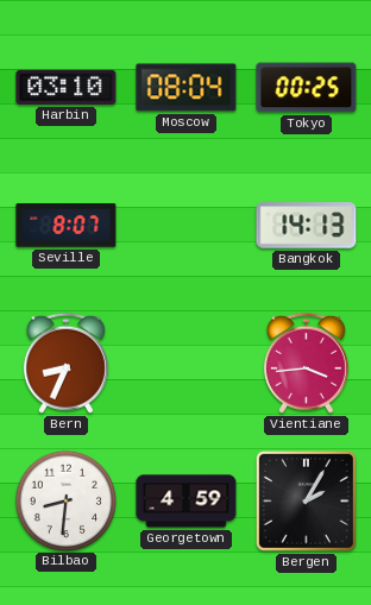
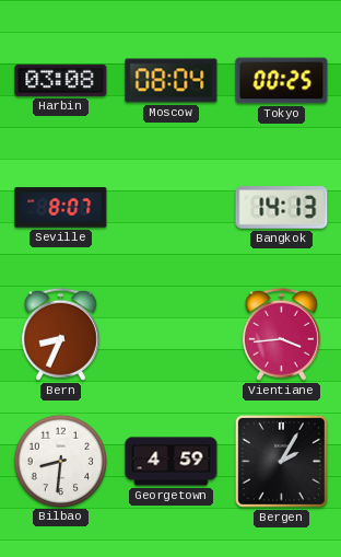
Harbin: 03:10 -> 03:08 (61, 80)
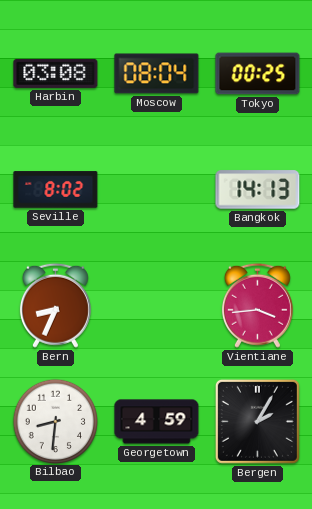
Seville: 8:07 -> 8:02 (56, 190)
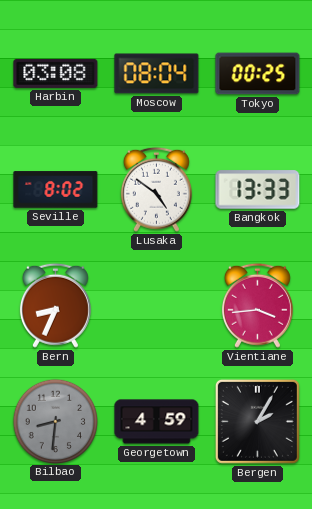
Lusaka: none -> 4:51 (156, 189)
Bangkok: 14:13 -> 13:33 (258, 190)
Bilbao dial: white -> grey (55, 421)
